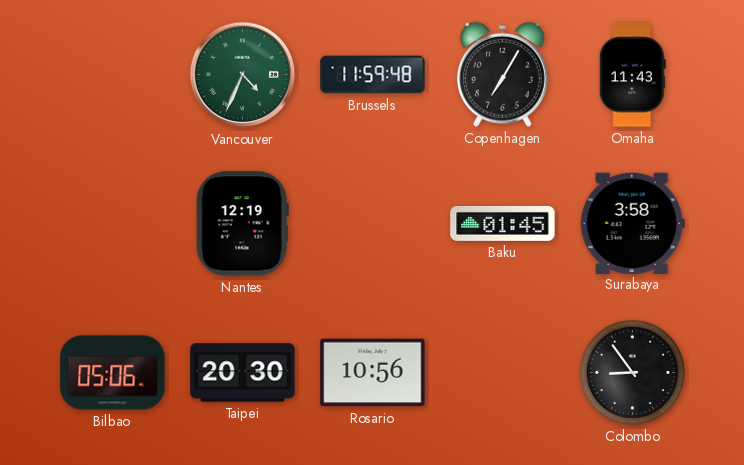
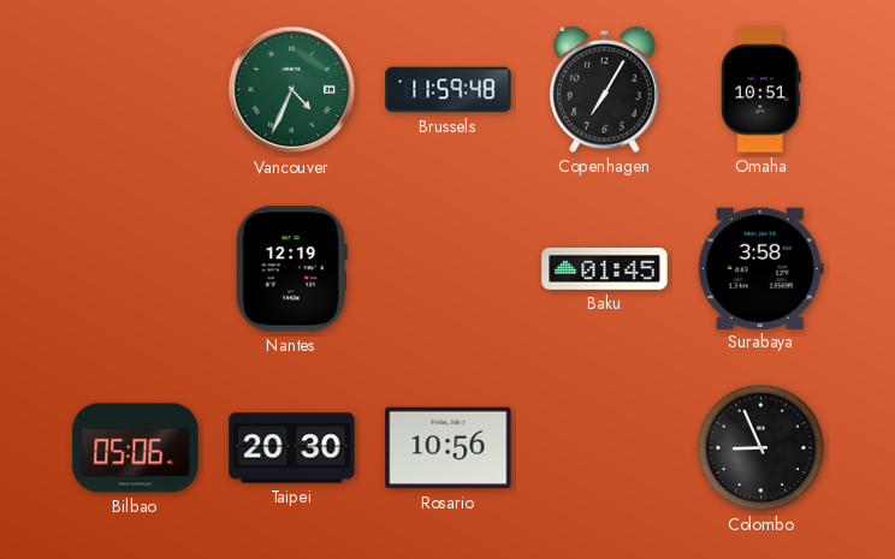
Omaha: 11:43 -> 10:51 (760, 90)
Colombo: 8:54 -> 8:56 (760, 447)
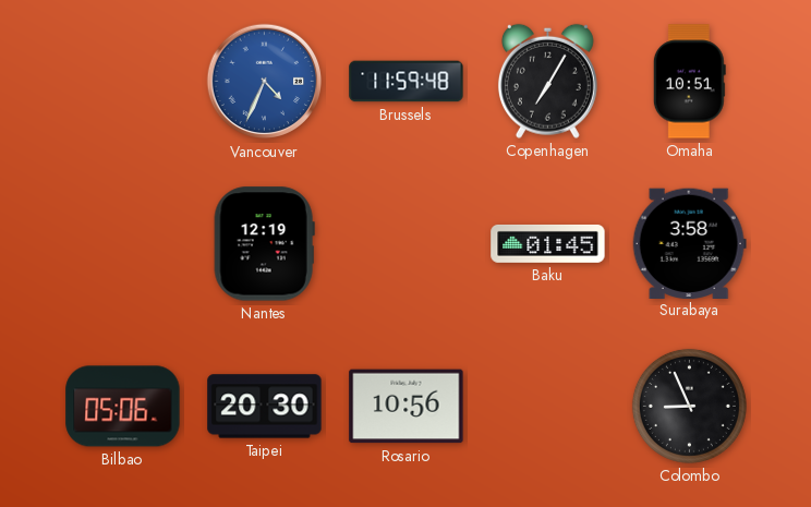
Vancouver dial: green -> blue (265, 82)
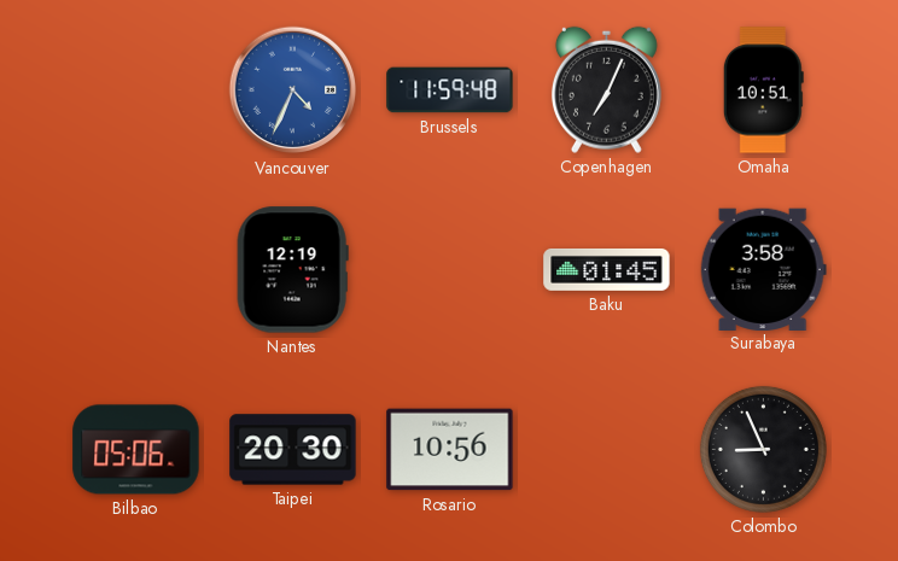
Copenhagen: 7:05 -> 7:04 (606, 89)
